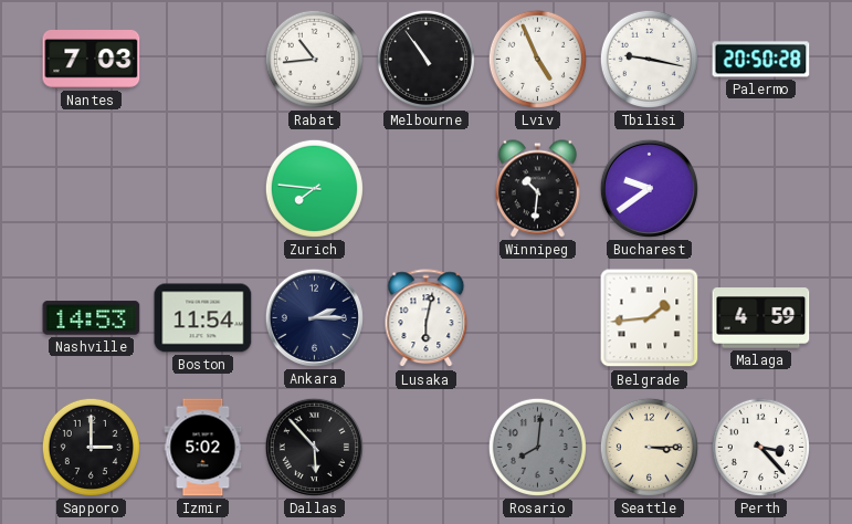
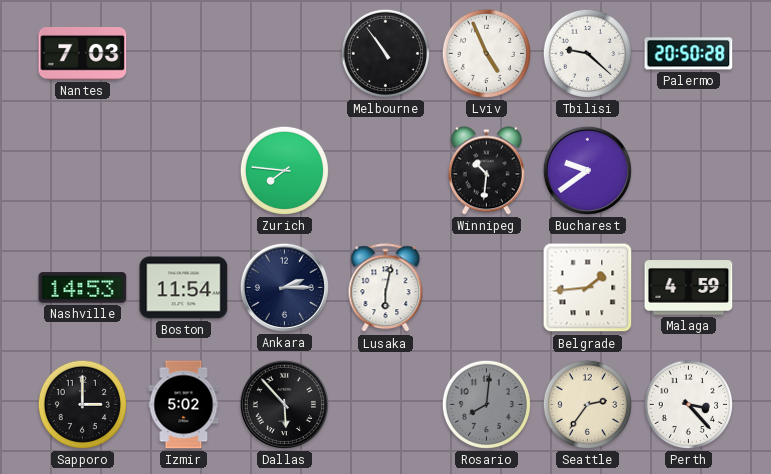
Rabat: 10:44 -> none (314, 59)
Tbilisi: 9:17 -> 9:22 (587, 53)
Seattle: 3:15 -> 2:36 (587, 404)
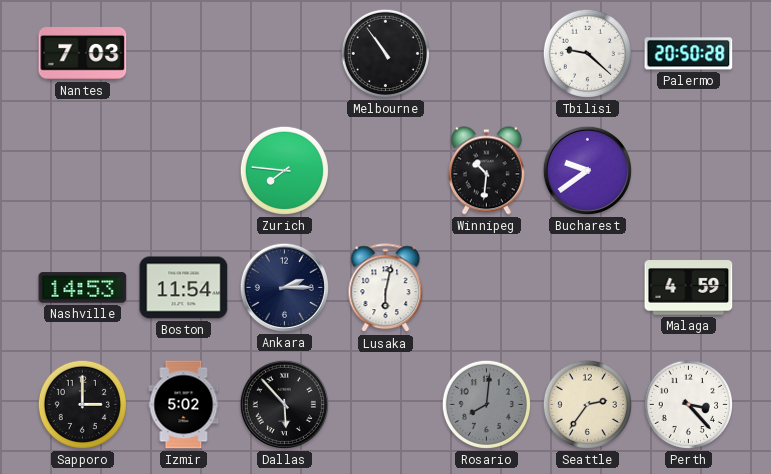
Lviv: 4:56 -> none (486, 53)
Belgrade: 1:44 -> none (588, 288)
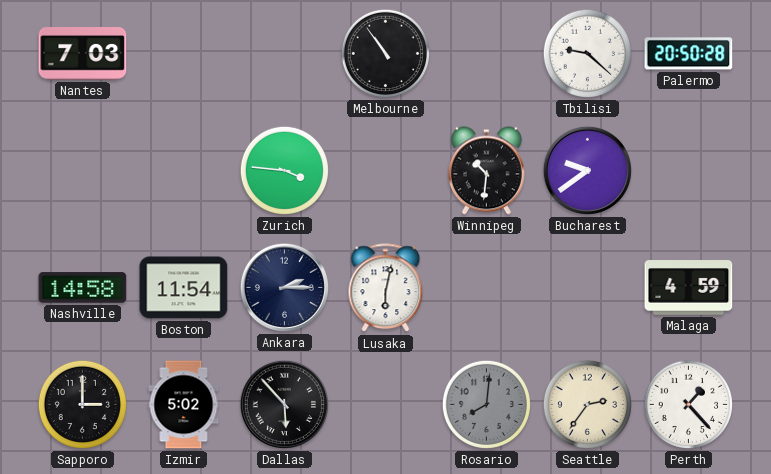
Zurich: 7:46 -> 3:46 (284, 170)
Nashville: 14:53 -> 14:58 (83, 288)
Perth: 3:23 -> 1:23 (688, 404)
